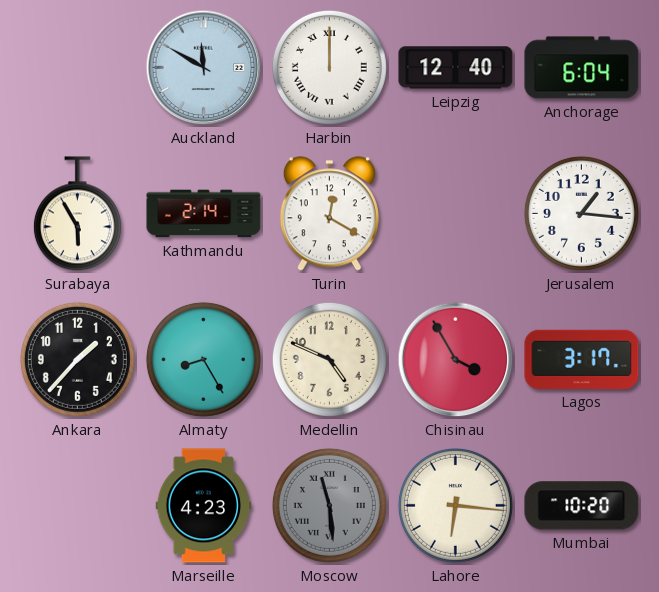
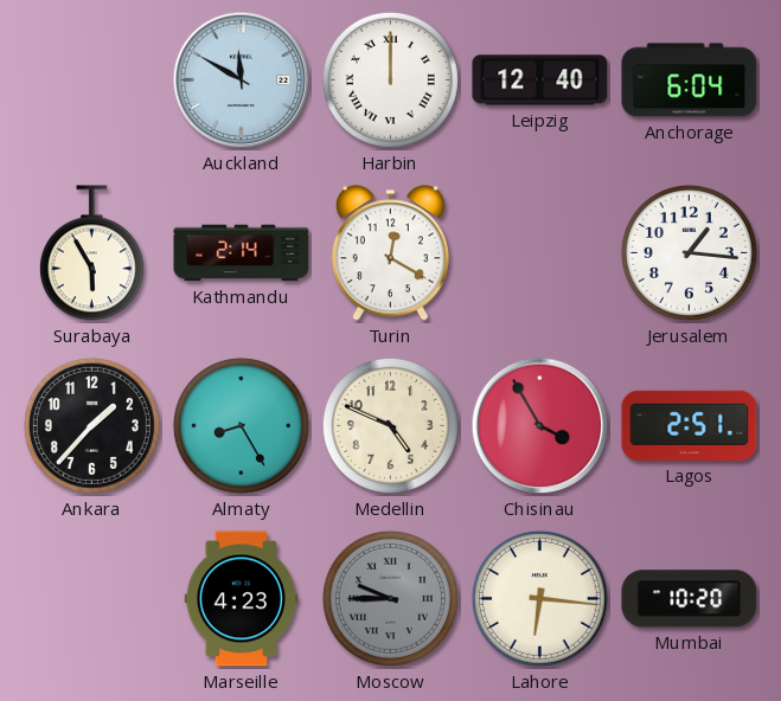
Lagos: 3:17 -> 2:51 (690, 425)
Moscow: 11:29 -> 9:45 (390, 598)
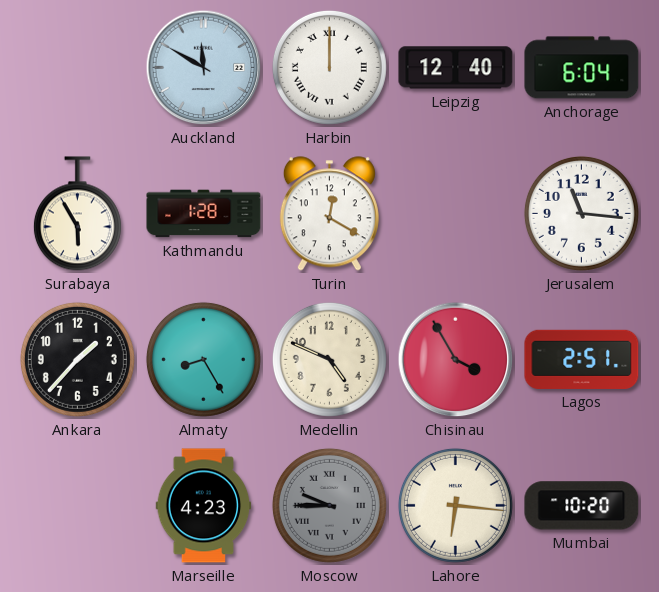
Kathmandu: 2:14 -> 1:28 (204, 214)
Jerusalem: 1:16 -> 11:16 (581, 213)
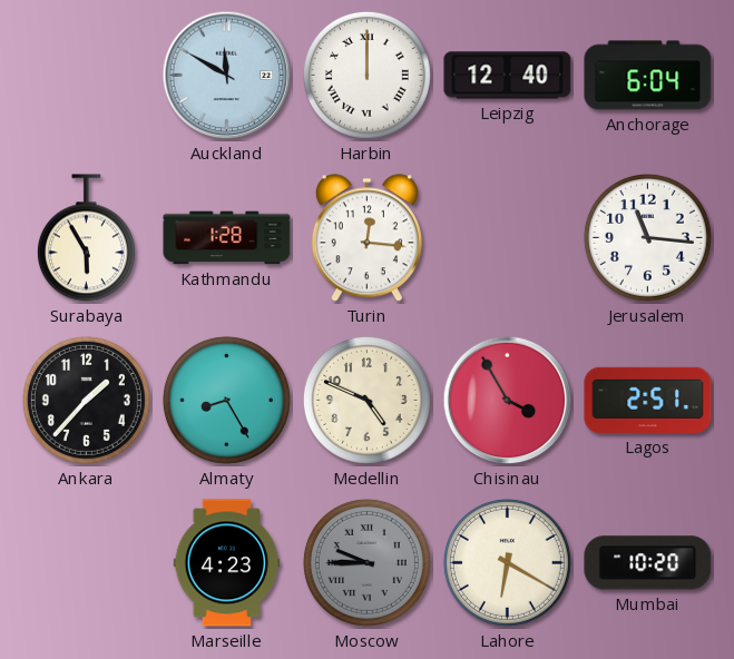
Turin: 12:20 -> 12:16 (366, 238)
Lahore: 6:16 -> 6:20 (507, 562)
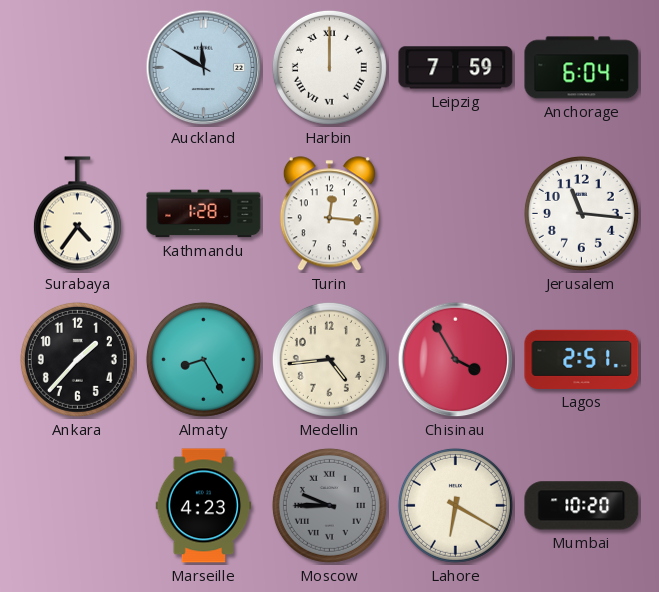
Leipzig: 12:40 -> 7:59 (456, 68)
Surabaya: 5:55 -> 4:36 (77, 214)
Medellin: 4:49 -> 4:44 (329, 359)
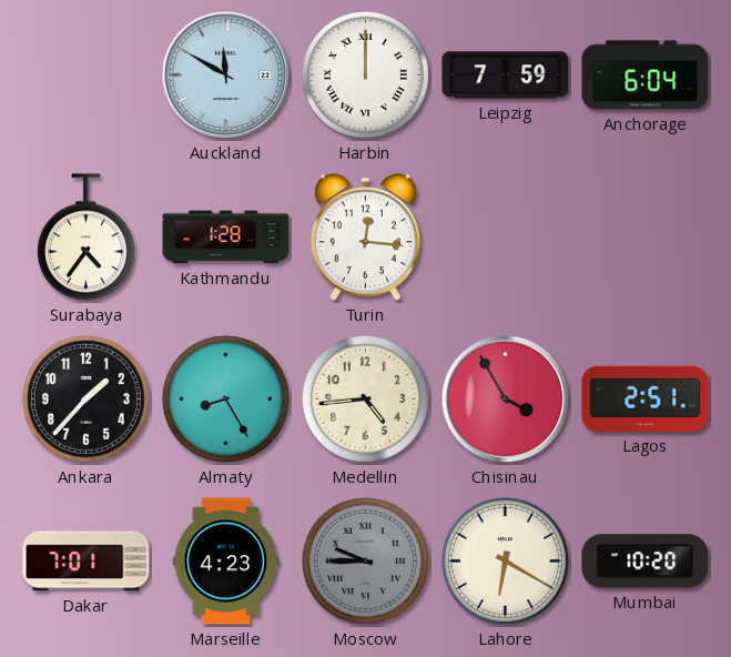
Jerusalem: 11:16 -> none (581, 213)
Dakar: none -> 7:01 (87, 562)
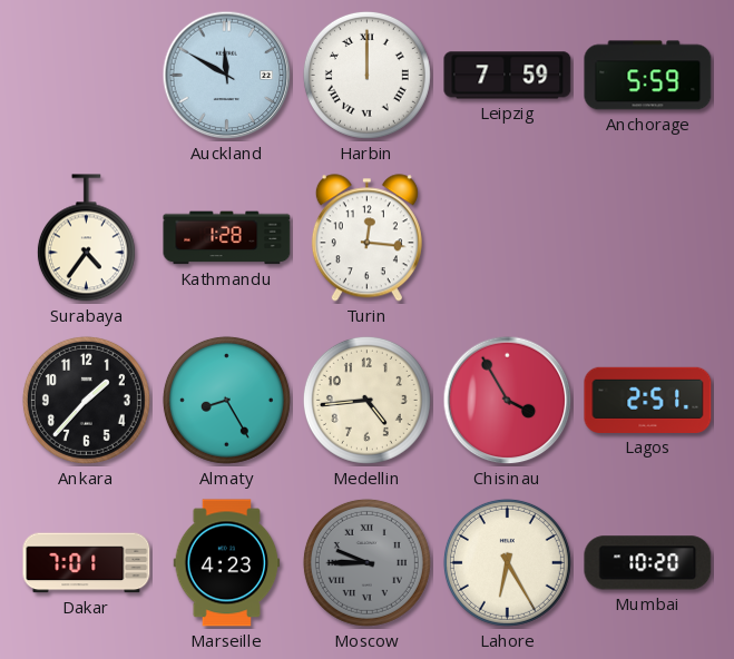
Anchorage: 6:04 -> 5:59 (648, 76)
Lahore: 6:20 -> 6:25 (507, 562)
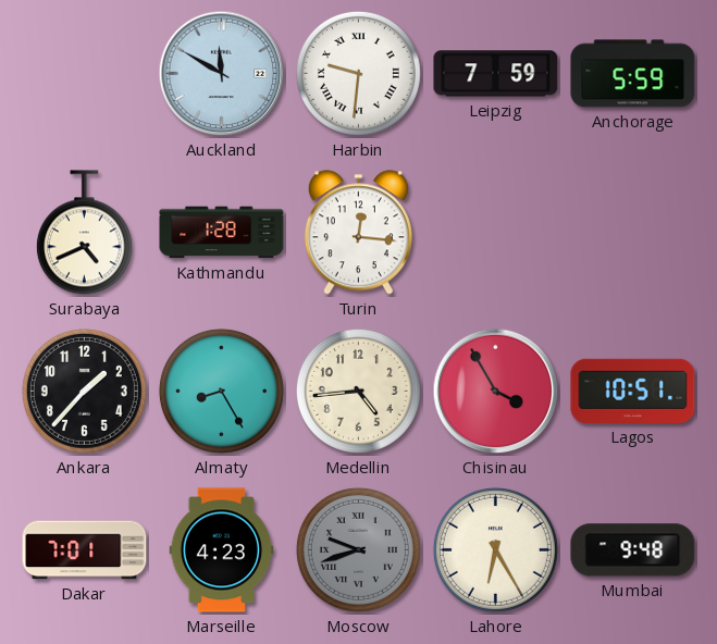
Harbin: 12:00 -> 9:31 (358, 73)
Surabaya: 4:36 -> 4:41 (84, 233)
Lagos: 2:51 -> 10:51 (633, 391)
Moscow: 9:45 -> 9:42 (358, 549)
Mumbai: 10:20 -> 9:48 (633, 550)
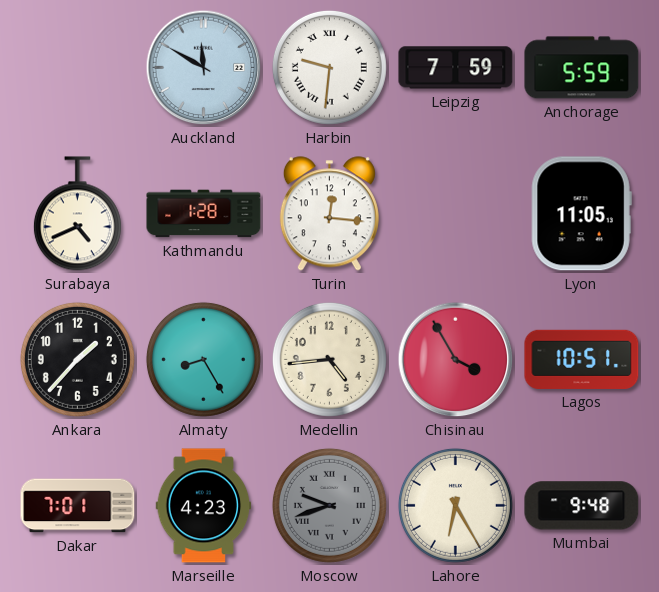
Lyon: none -> 11:05 (581, 214)
